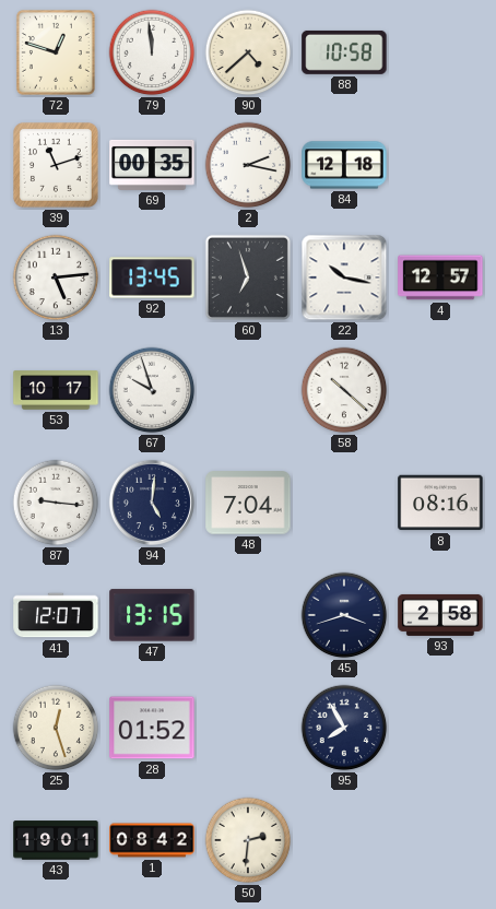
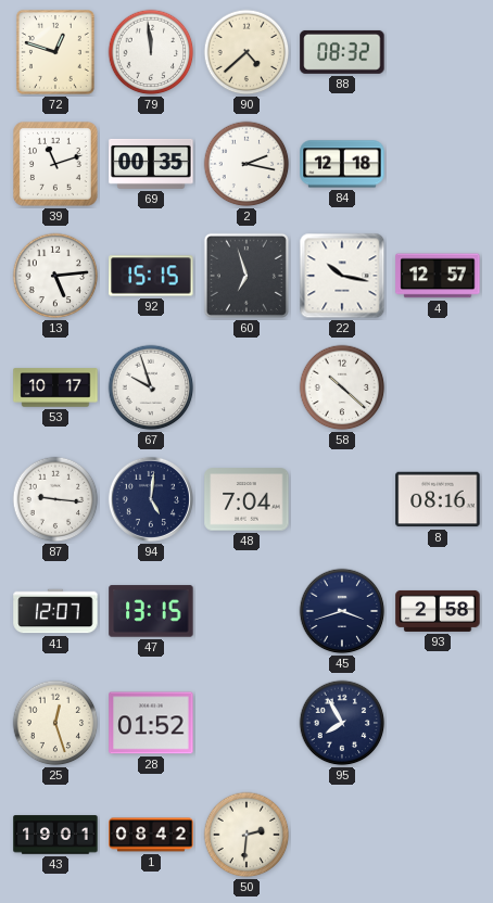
88: 10:58 -> 08:32 (342, 52)
92: 13:45 -> 15:15 (151, 276)
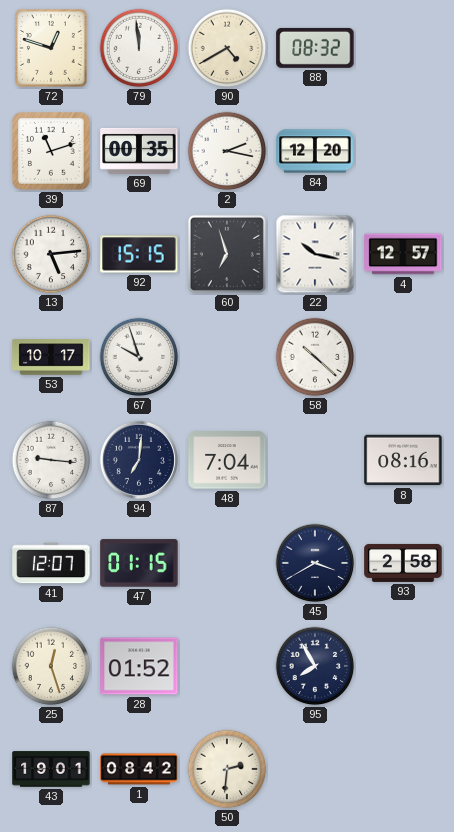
90: 4:38 -> 4:40 (227, 48)
84: 12:18 -> 12:20 (315, 151)
94: 5:01 -> 7:01 (139, 460)
47: 13:15 -> 01:15 (139, 563)
45: 3:42 -> 3:40 (315, 563)
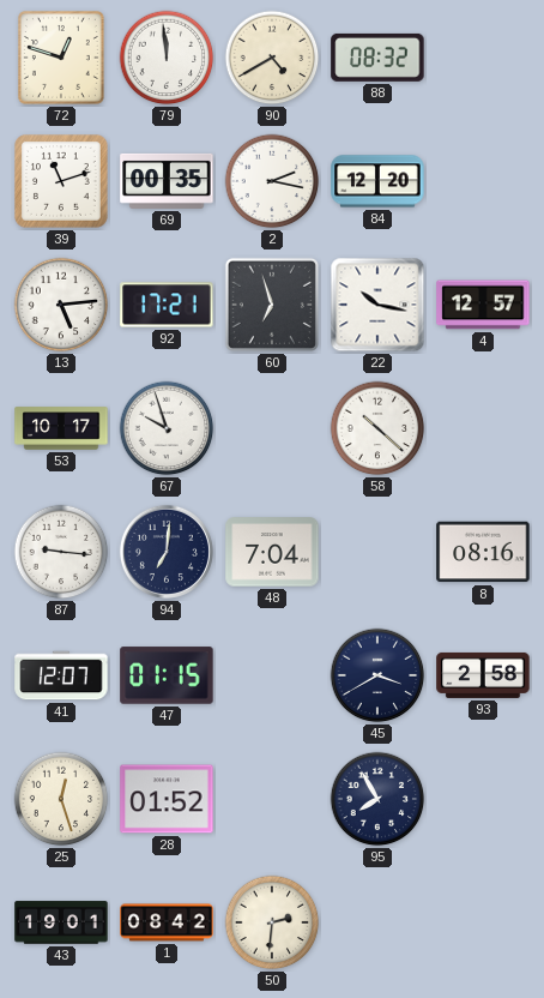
92: 15:15 -> 17:21 (167, 305)
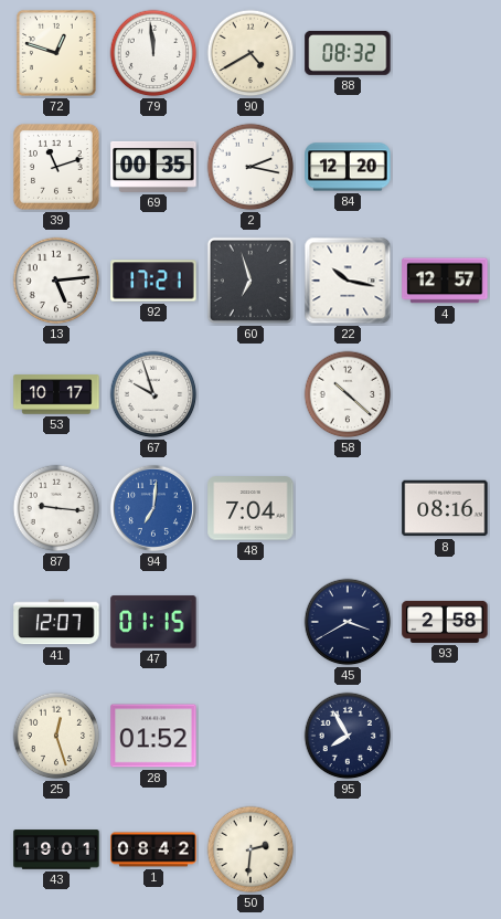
94 dial: navy -> blue (153, 508)
